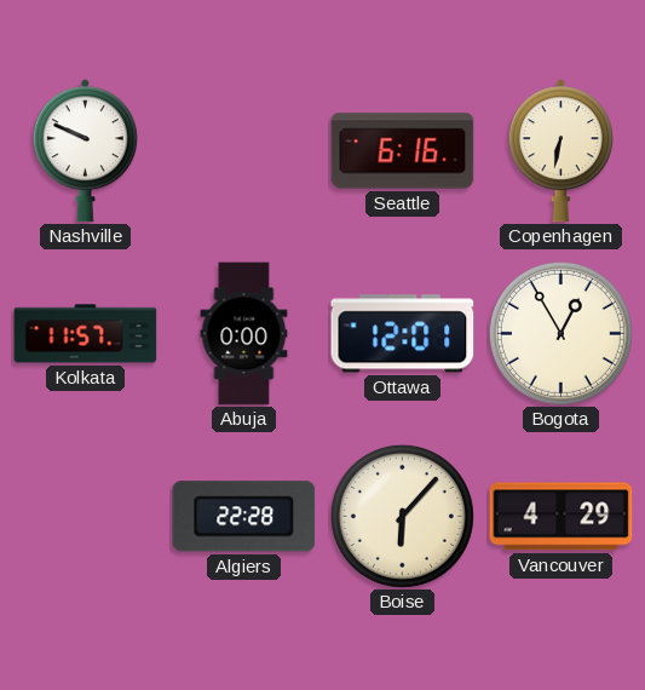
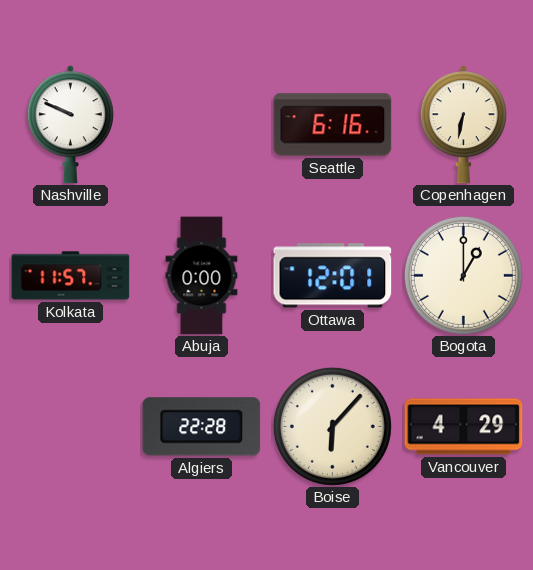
Bogota: 12:55 -> 1:00 (463, 275)
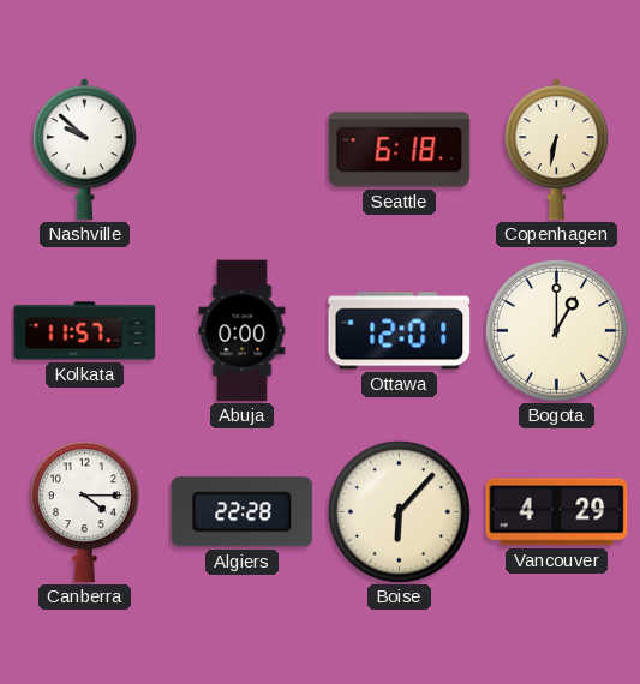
Nashville: 9:49 -> 9:52 (84, 150)
Seattle: 6:16 -> 6:18 (400, 150)
Canberra: none -> 4:15 (84, 512)
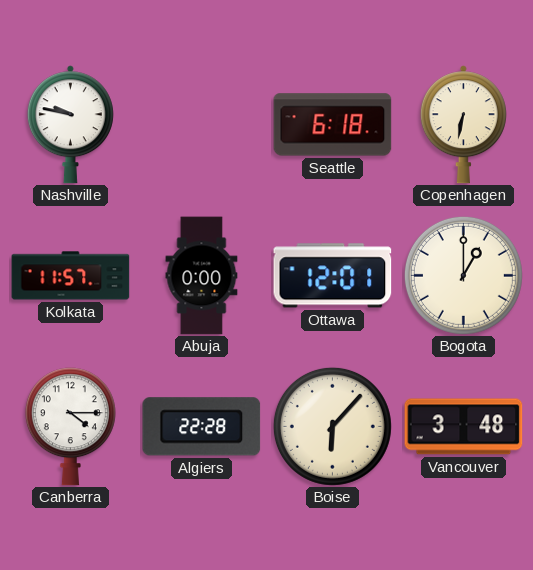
Nashville: 9:52 -> 9:47 (70, 125)
Vancouver: 4:29 -> 3:48 (464, 427)
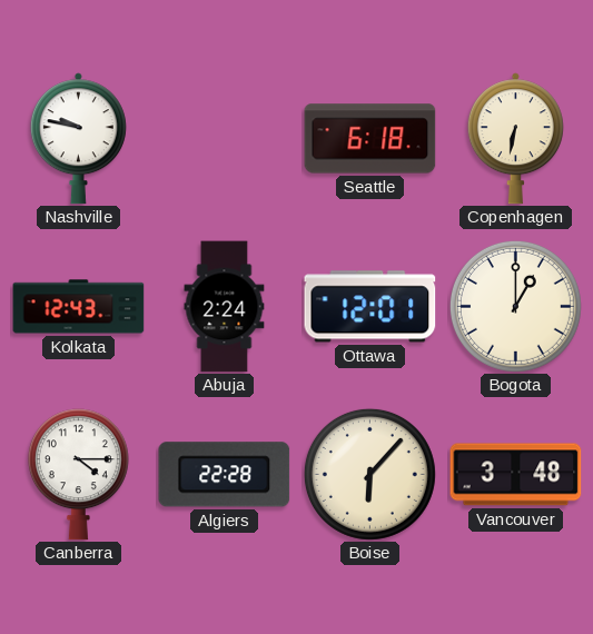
Kolkata: 11:57 -> 12:43 (79, 307)
Abuja: 0:00 -> 2:24 (225, 307)
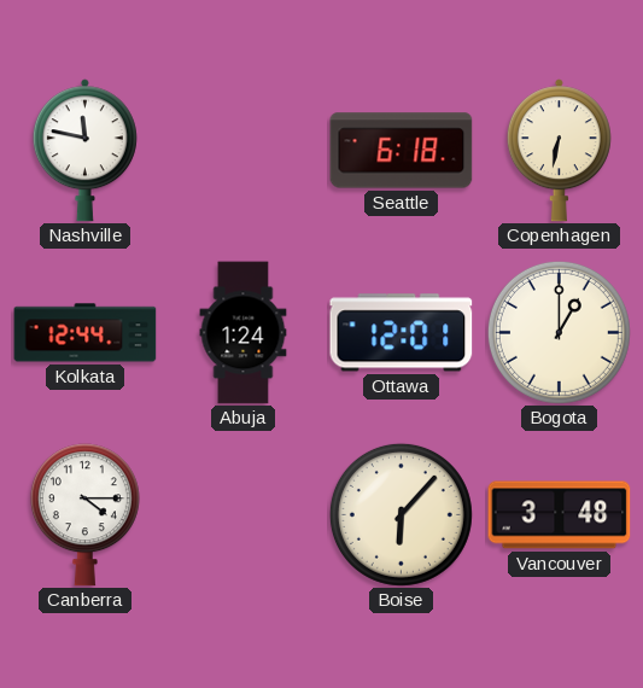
Nashville: 9:47 -> 11:47 (84, 151)
Kolkata: 12:43 -> 12:44 (86, 333)
Abuja: 2:24 -> 1:24 (244, 333)
Algiers: 22:28 -> none (225, 475)
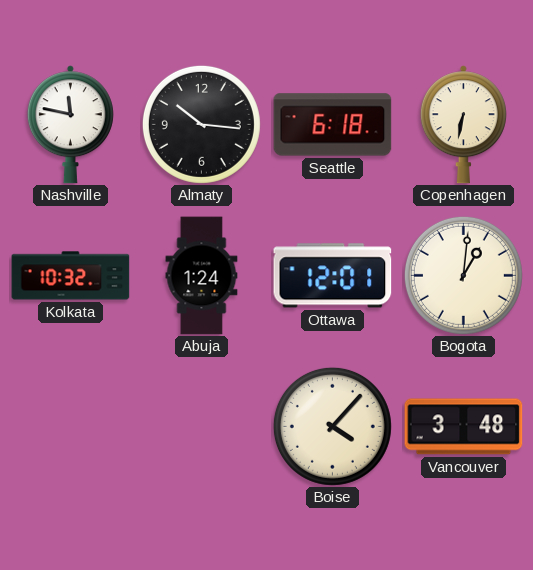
Almaty: none -> 10:16 (201, 124)
Kolkata: 12:44 -> 10:32 (71, 276)
Bogota: 1:00 -> 1:01 (463, 275)
Canberra: 4:15 -> none (84, 515)
Boise: 6:07 -> 4:07 (332, 426)
